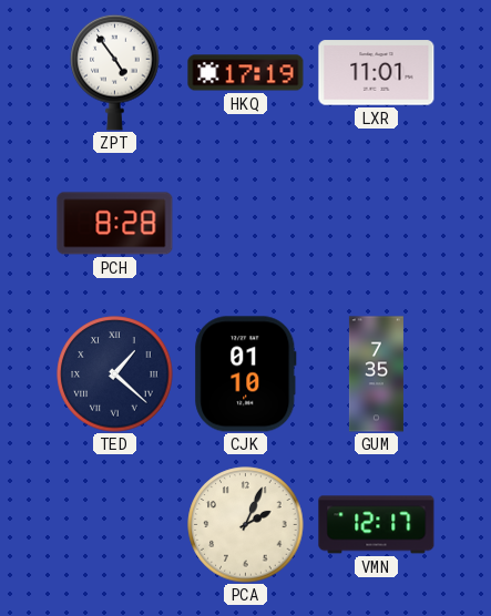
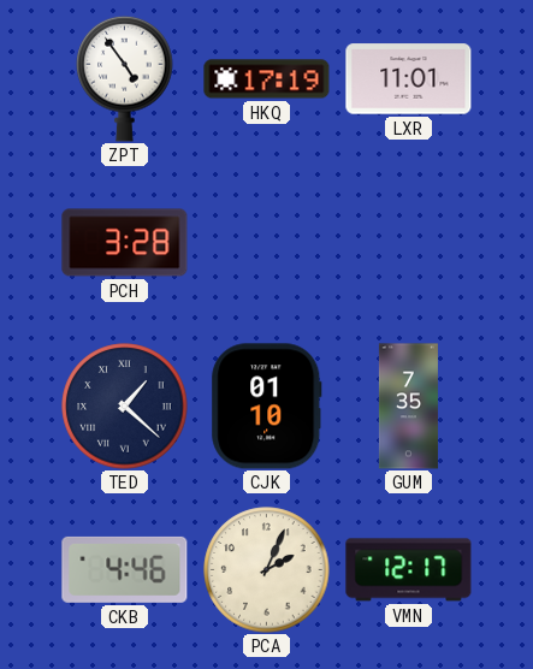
PCH: 8:28 -> 3:28 (125, 243)
CKB: none -> 4:46 (125, 569)
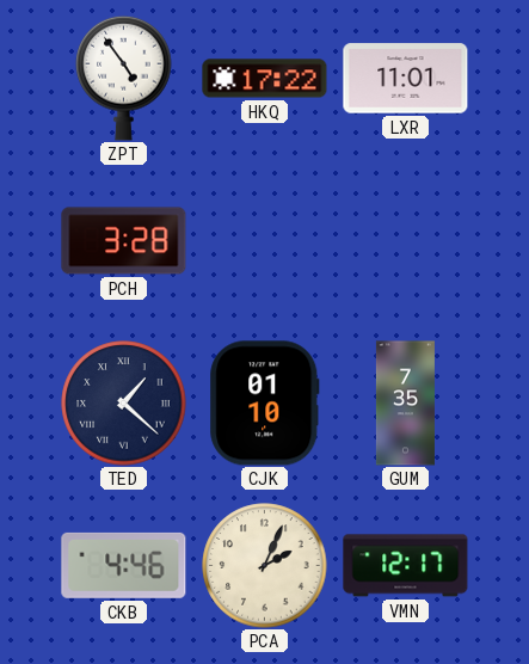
HKQ: 17:19 -> 17:22 (265, 79)
